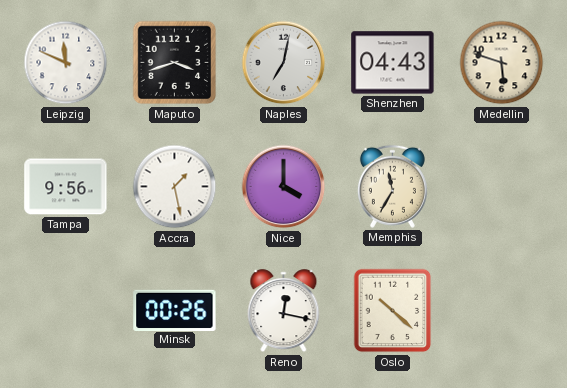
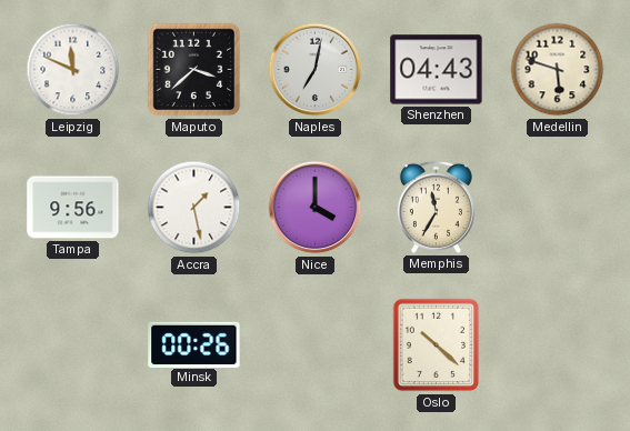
Maputo: 3:42 -> 3:38 (194, 70)
Reno: 12:17 -> none (284, 311)
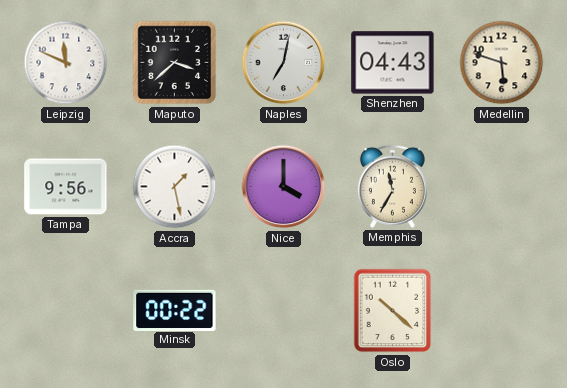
Minsk: 00:26 -> 00:22 (175, 310)
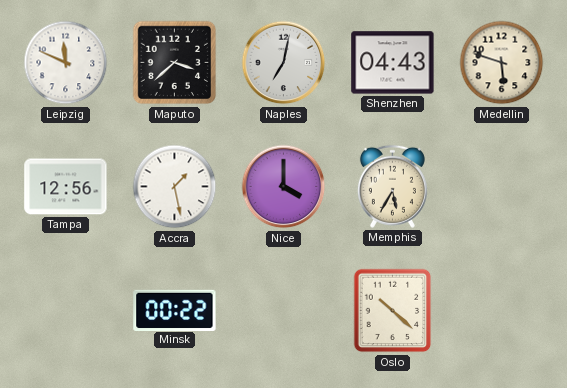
Tampa: 9:56 -> 12:56 (66, 187)
Memphis: 11:35 -> 5:35 (392, 186)
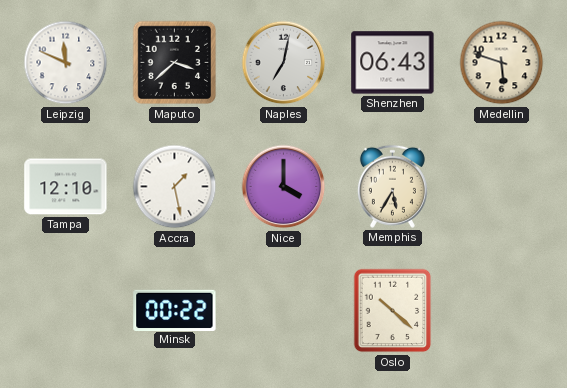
Shenzhen: 04:43 -> 06:43 (393, 63)
Tampa: 12:56 -> 12:10 (66, 187)
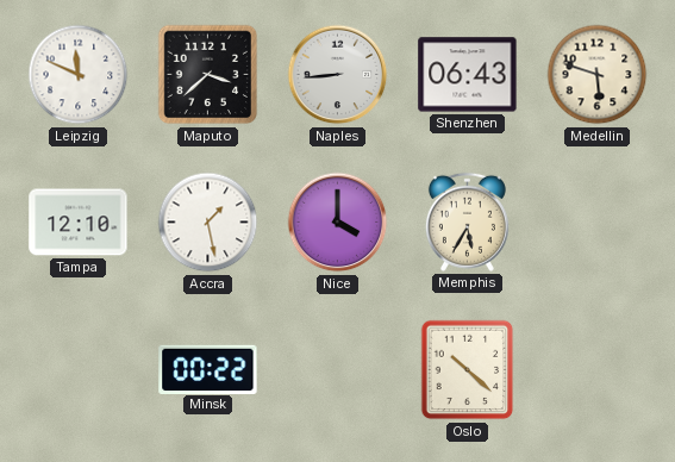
Naples: 7:02 -> 8:44 (338, 75)
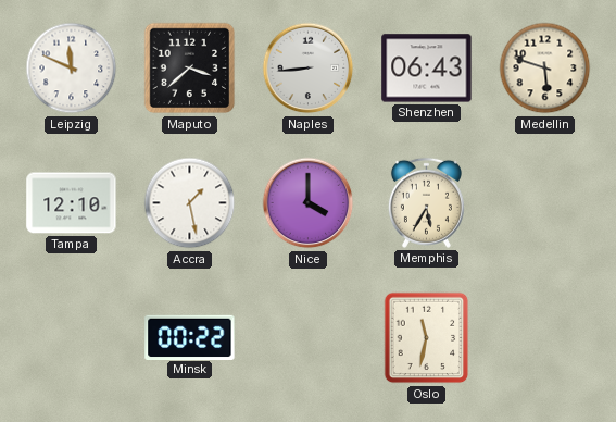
Oslo: 10:22 -> 11:32 (427, 338)
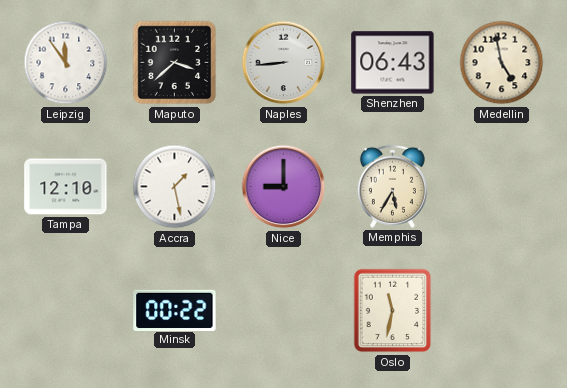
Leipzig: 11:49 -> 11:54 (66, 63)
Medellin: 5:48 -> 4:58 (502, 63)
Nice: 4:00 -> 9:00 (284, 187)
